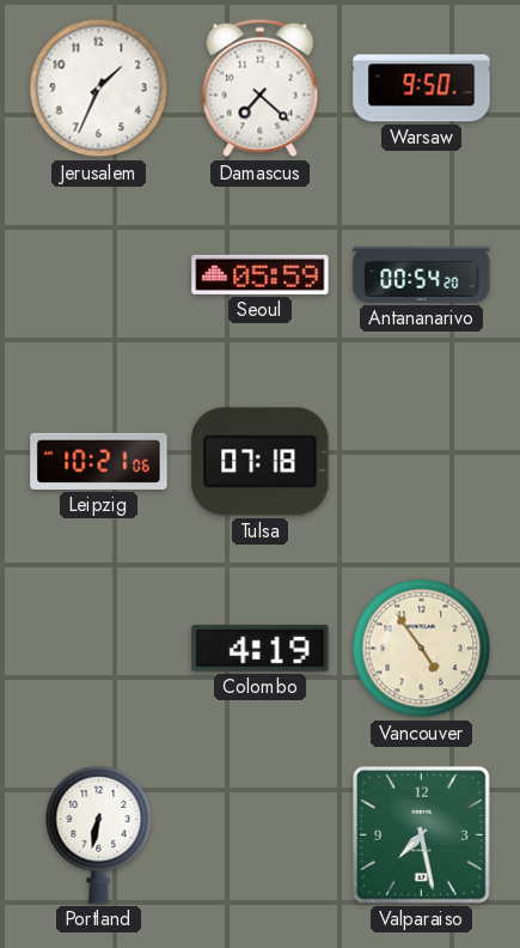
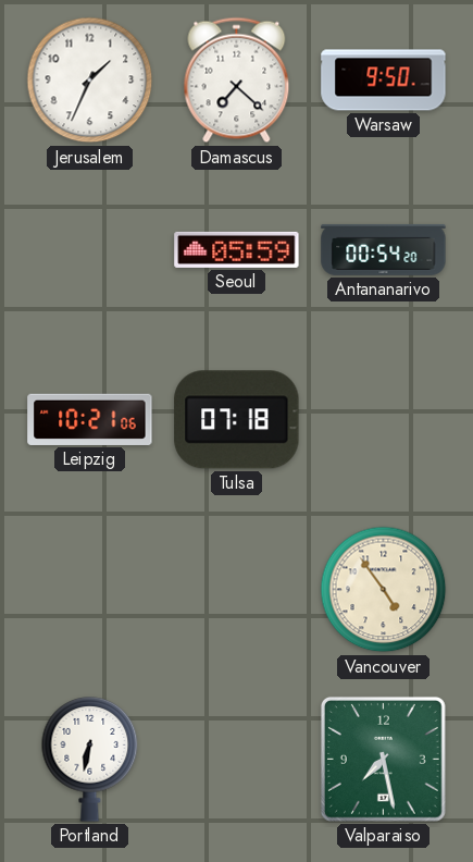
Colombo: 4:19 -> none (261, 648)
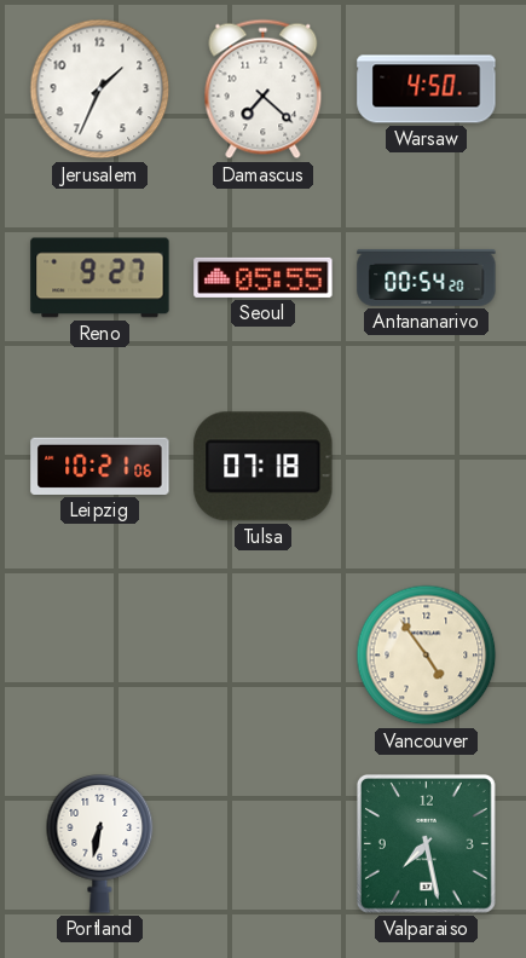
Warsaw: 9:50 -> 4:50 (427, 90)
Reno: none -> 9:27 (100, 278)
Seoul: 05:59 -> 05:55 (264, 277)
